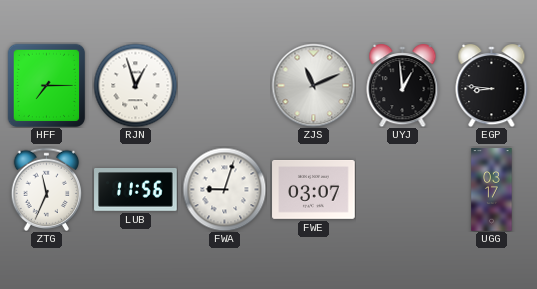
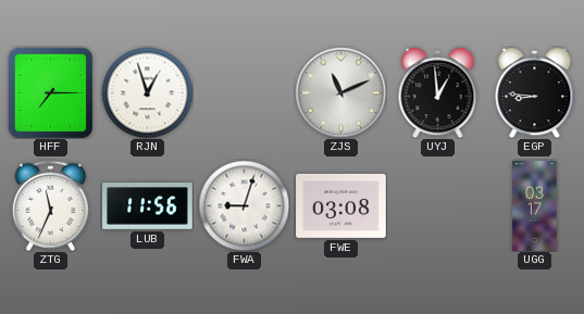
FWE: 03:07 -> 03:08 (341, 206)
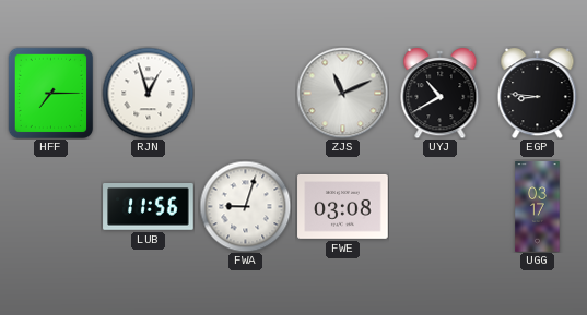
UYJ: 12:59 -> 10:40 (441, 94)
ZTG: 11:34 -> none (51, 205)
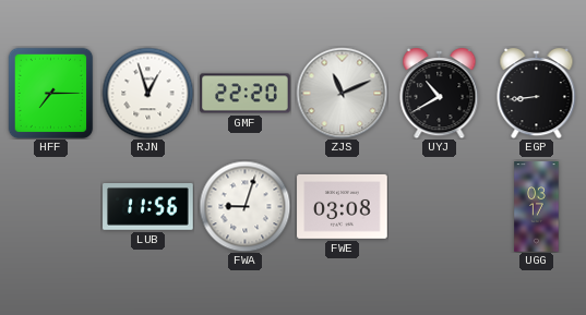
GMF: none -> 22:20 (246, 94)
EGP: 8:46 -> 8:44 (537, 94)
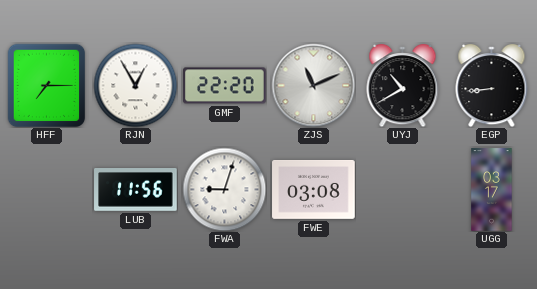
RJN: 12:57 -> 12:55 (135, 85)
